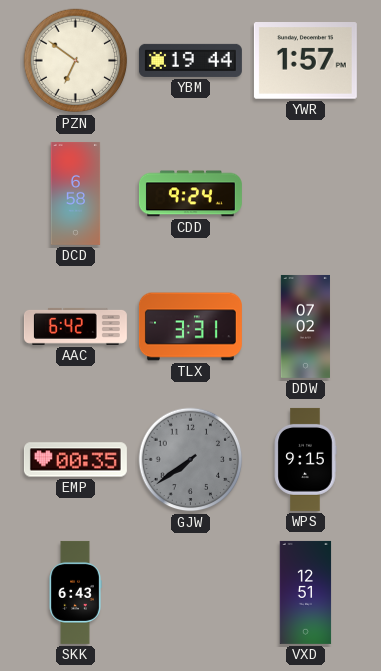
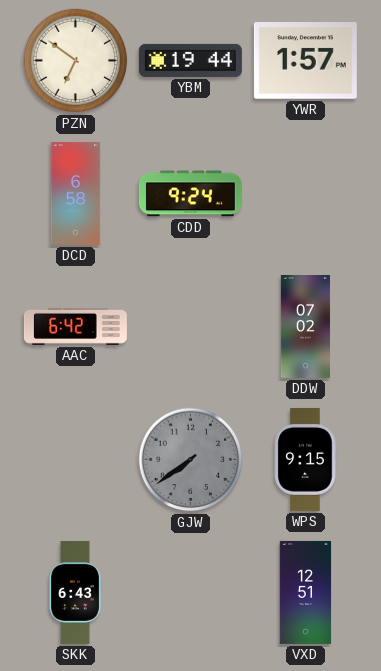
TLX: 3:31 -> none (190, 327)
EMP: 00:35 -> none (75, 460)
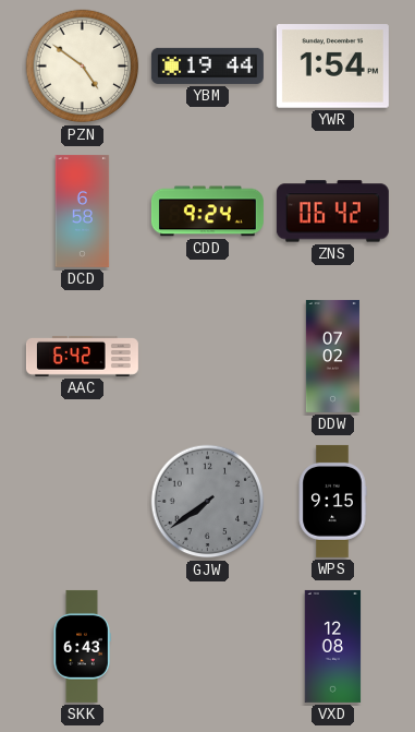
PZN: 6:51 -> 4:51 (83, 67)
YWR: 1:57 -> 1:54 (332, 67)
ZNS: none -> 06:42 (332, 212)
VXD: 12:51 -> 12:08 (333, 646)
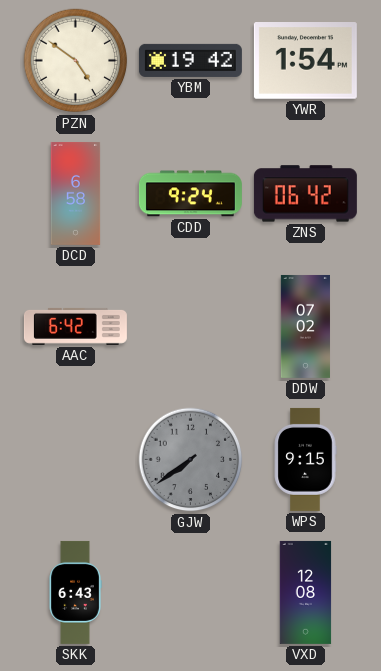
YBM: 19:44 -> 19:42 (190, 60)
